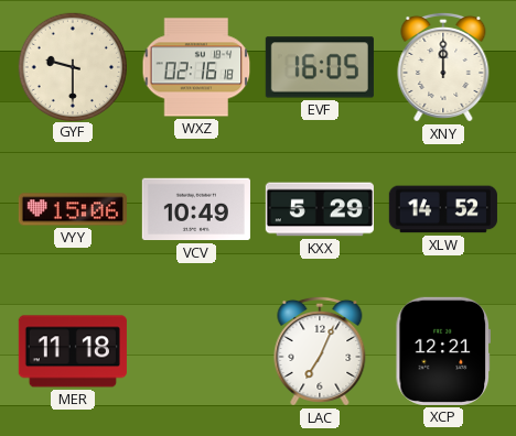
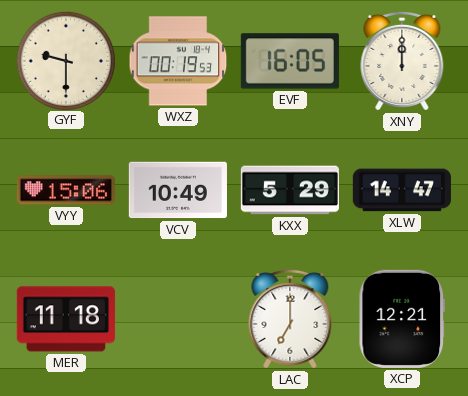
WXZ: 02:16 -> 00:19 (178, 61)
XLW: 14:52 -> 14:47 (402, 190)
LAC: 7:04 -> 7:00 (290, 319)
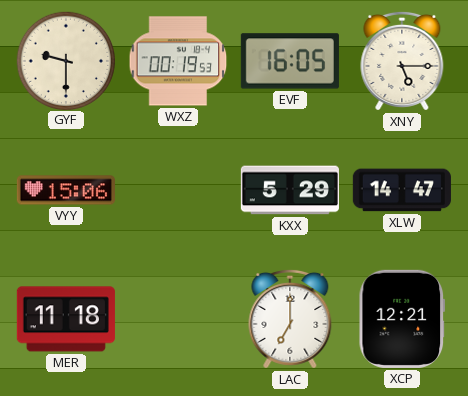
XNY: 12:00 -> 5:15 (402, 61)
VCV: 10:49 -> none (178, 190)
